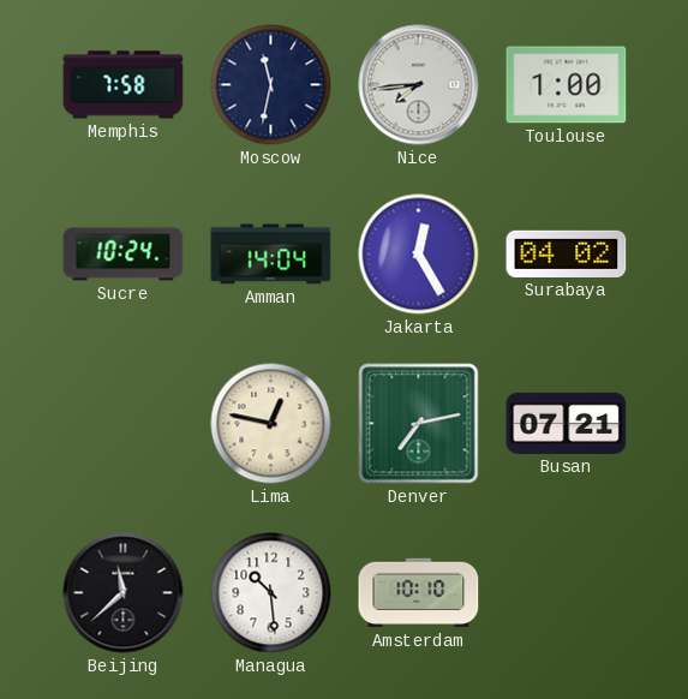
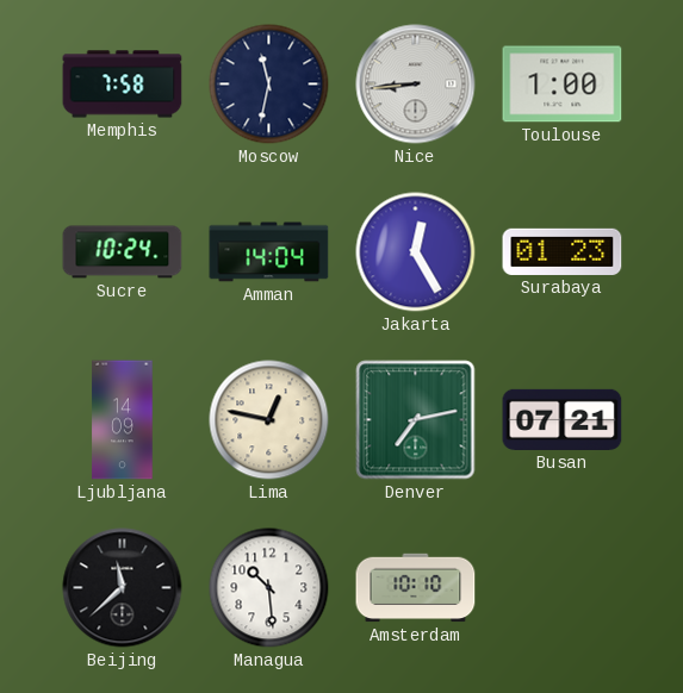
Nice: 7:44 -> 8:44 (416, 85)
Surabaya: 04:02 -> 01:23 (563, 251)
Ljubljana: none -> 14:09 (123, 420)
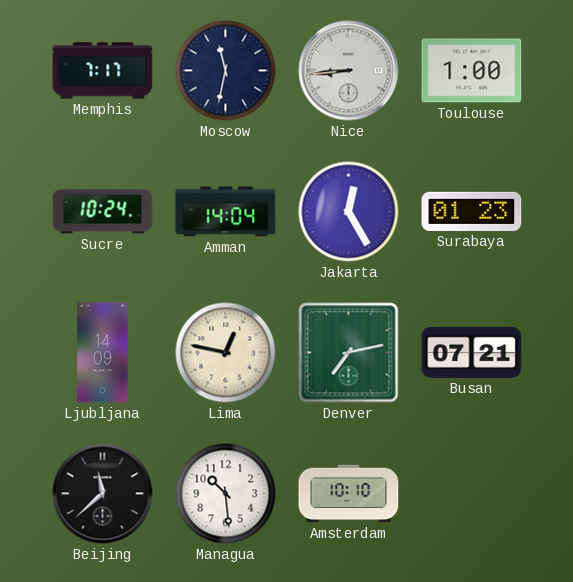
Memphis: 7:58 -> 7:17 (103, 71)
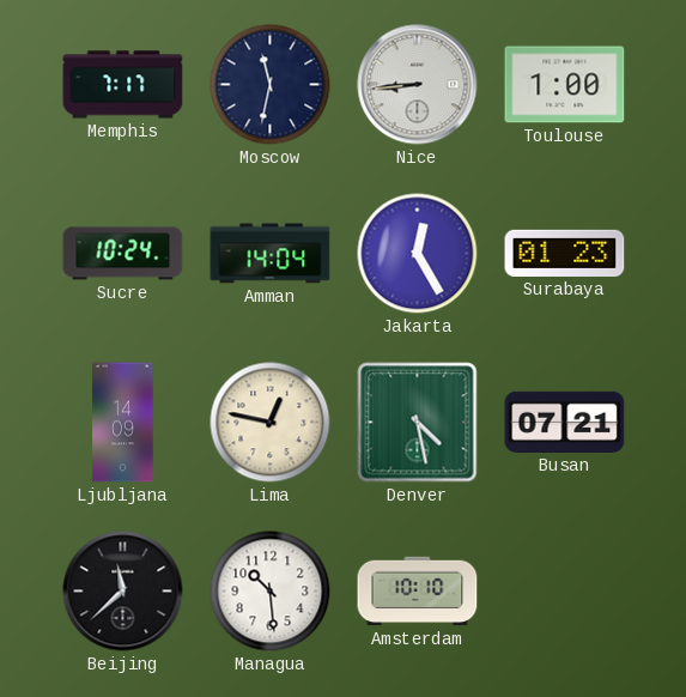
Denver: 7:13 -> 4:28 (418, 423)
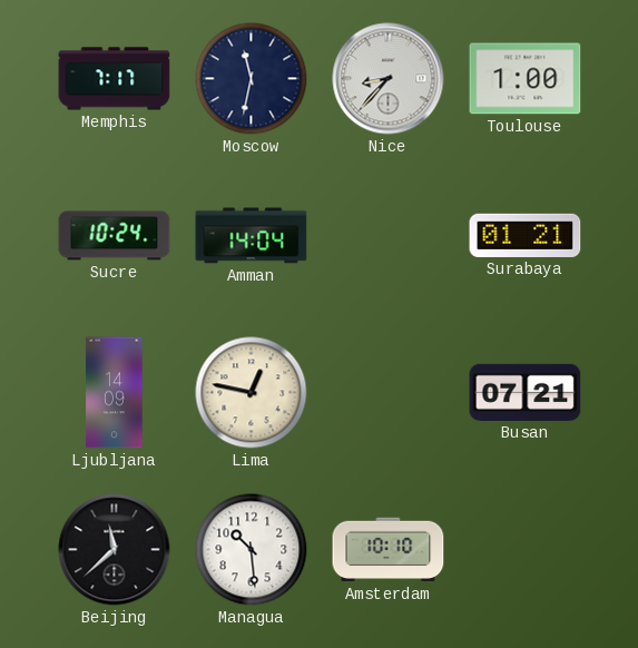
Nice: 8:44 -> 8:37 (389, 79)
Jakarta: 12:25 -> none (418, 254)
Surabaya: 01:23 -> 01:21 (526, 235)
Denver: 4:28 -> none (418, 423)
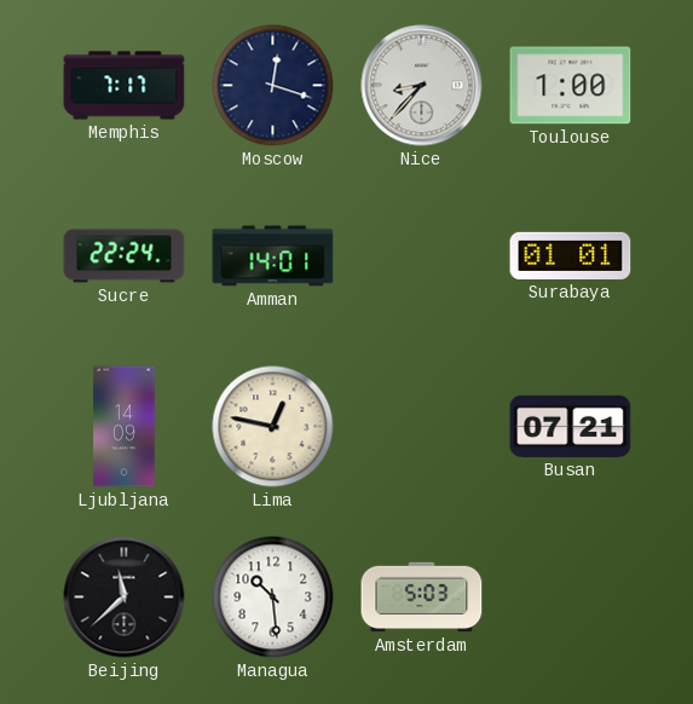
Moscow: 11:32 -> 12:18 (273, 86)
Sucre: 10:24 -> 22:24 (125, 256)
Amman: 14:04 -> 14:01 (273, 256)
Surabaya: 01:21 -> 01:01 (571, 255)
Amsterdam: 10:10 -> 5:03 (422, 598)
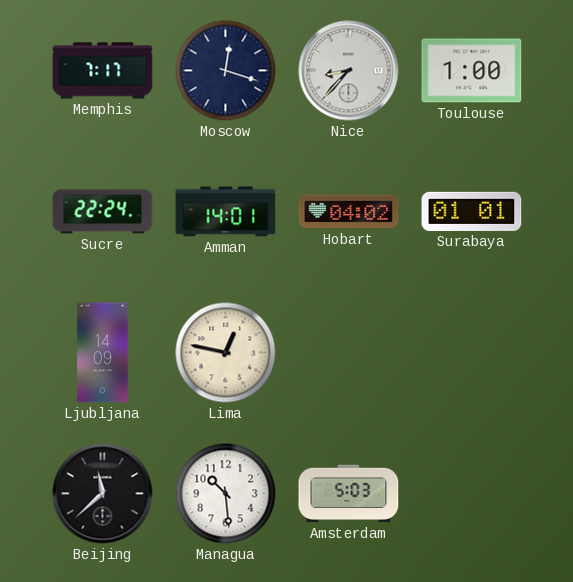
Hobart: none -> 04:02 (349, 212)
Busan: 07:21 -> none (571, 426)
